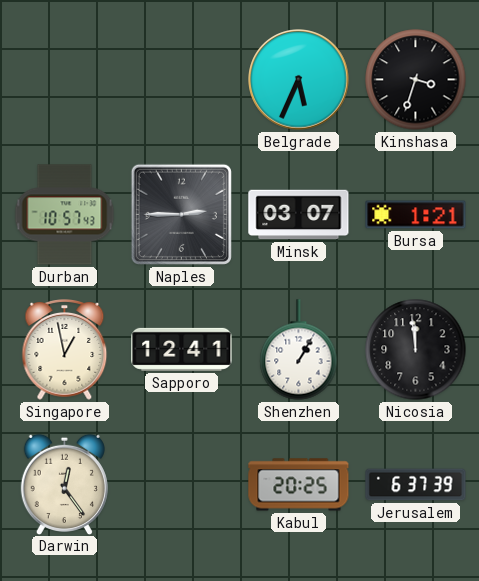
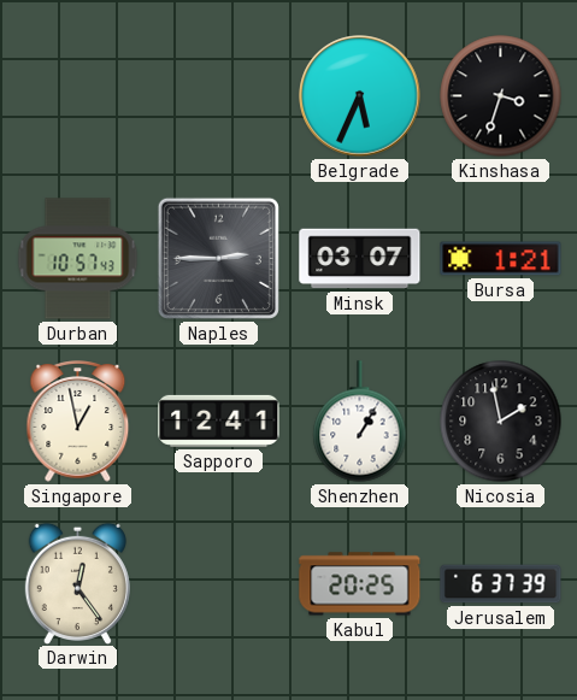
Nicosia: 11:59 -> 1:58 (501, 422)
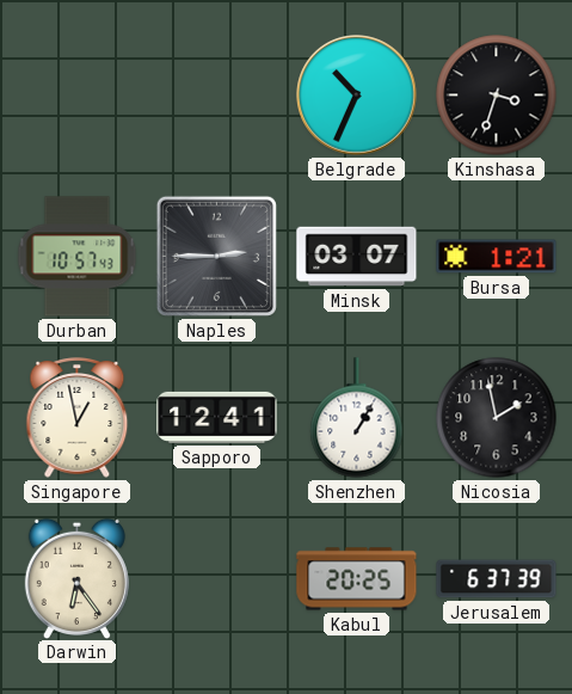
Belgrade: 5:34 -> 10:34 (357, 96)
Darwin: 12:24 -> 6:24 (76, 578)
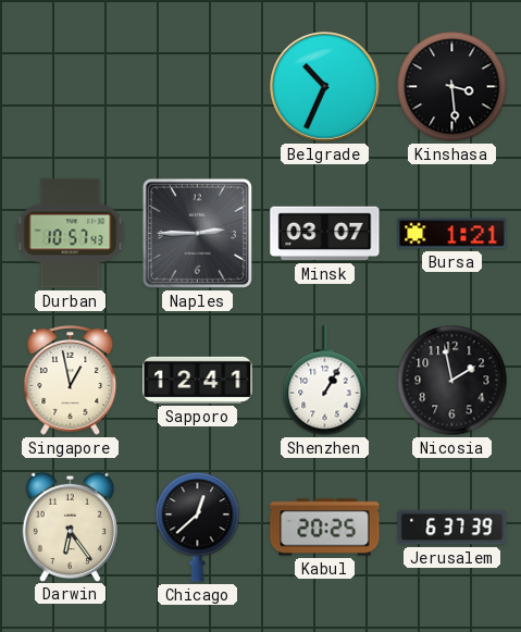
Kinshasa: 3:33 -> 3:29 (452, 87)
Chicago: none -> 12:38 (198, 528)
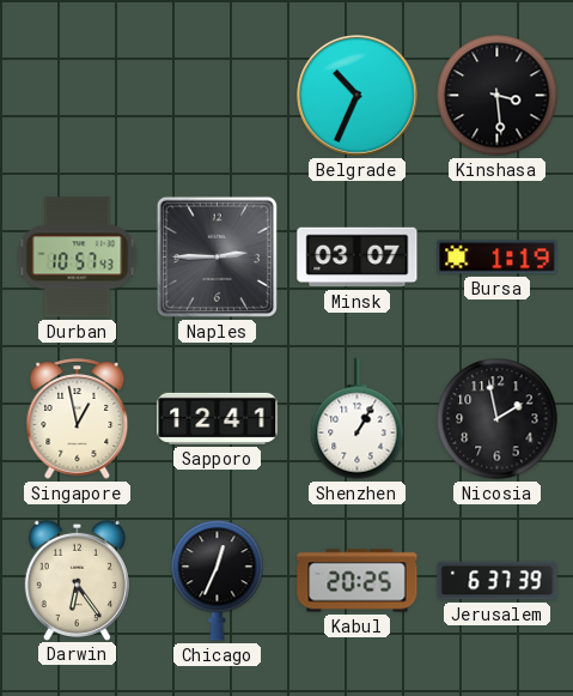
Bursa: 1:21 -> 1:19 (498, 258)
Chicago: 12:38 -> 12:34 (218, 581)
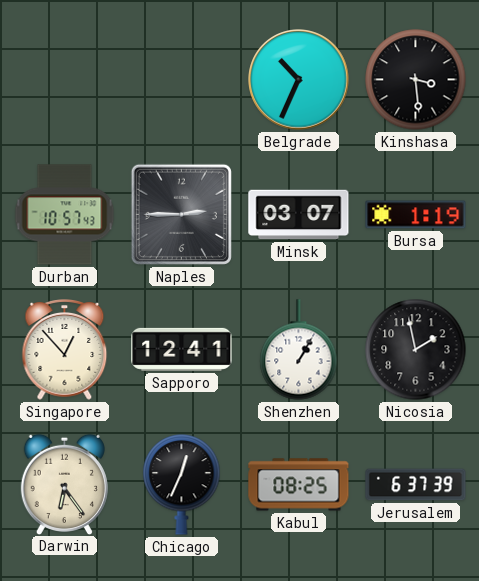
Singapore: 12:58 -> 12:53 (65, 350)
Kabul: 20:25 -> 08:25 (299, 485)
